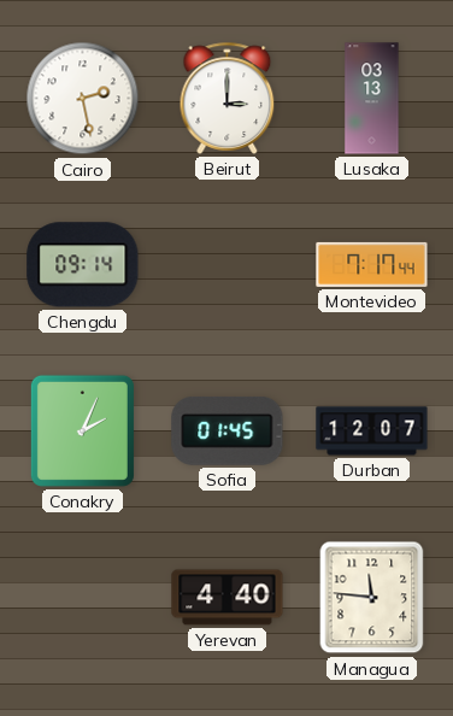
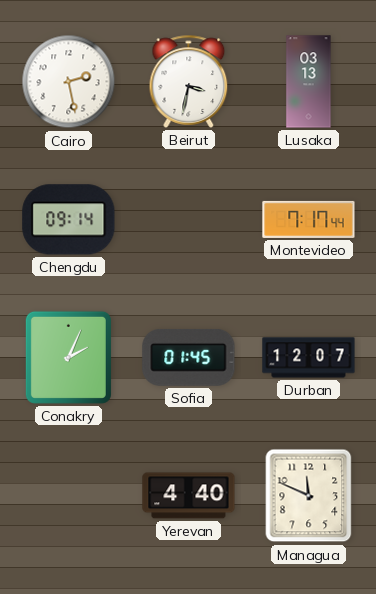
Beirut: 3:00 -> 3:32 (189, 81)
Managua: 11:46 -> 11:49 (309, 496)
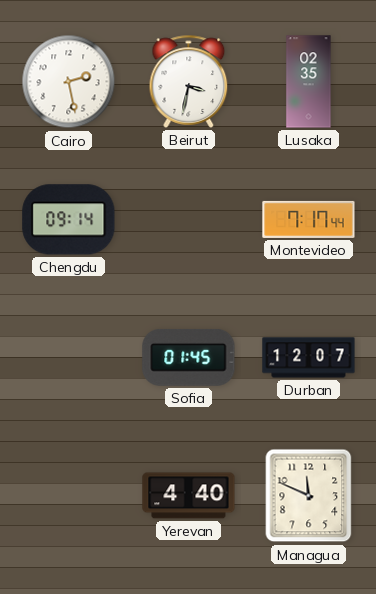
Lusaka: 03:13 -> 02:35 (309, 82)
Conakry: 2:04 -> none (68, 357)
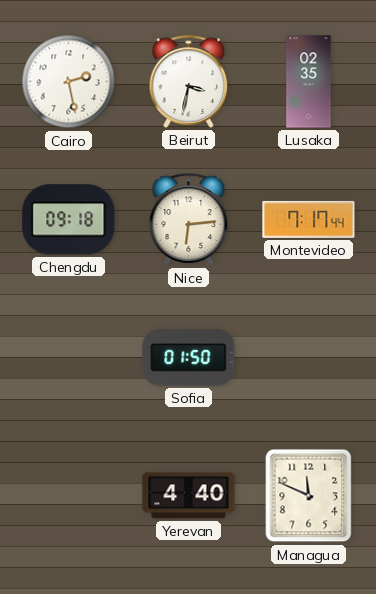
Chengdu: 09:14 -> 09:18 (69, 220)
Nice: none -> 6:14 (189, 219)
Sofia: 01:45 -> 01:50 (189, 357)
Durban: 12:07 -> none (309, 358)
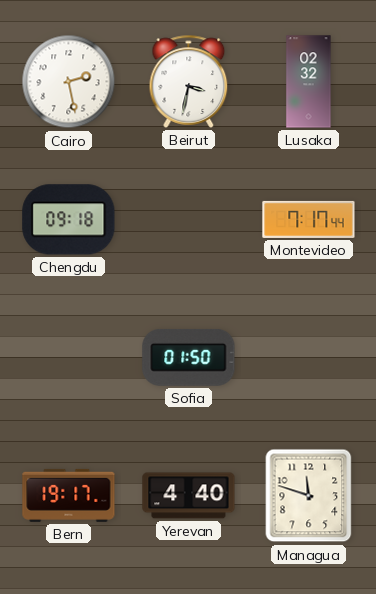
Lusaka: 02:35 -> 02:32 (309, 82)
Nice: 6:14 -> none (189, 219)
Bern: none -> 19:17 (69, 495)
Managua: 11:49 -> 11:48 (309, 496)
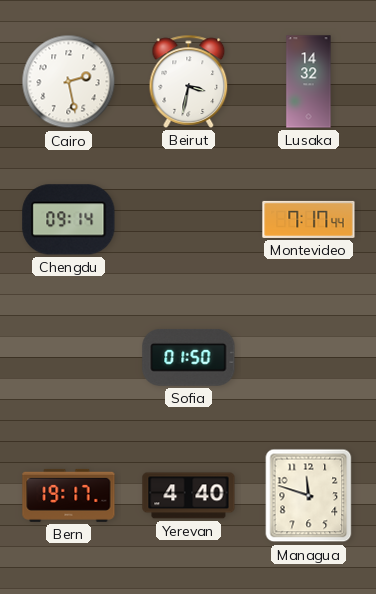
Lusaka: 02:32 -> 14:32 (309, 82)
Chengdu: 09:18 -> 09:14 (69, 220)
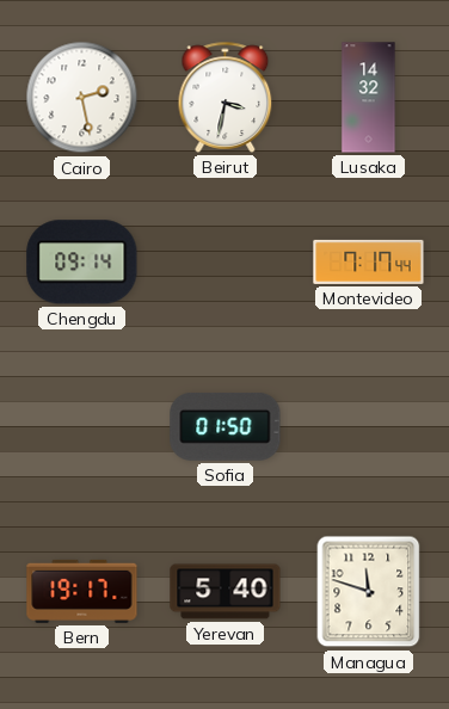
Yerevan: 4:40 -> 5:40 (226, 592)
